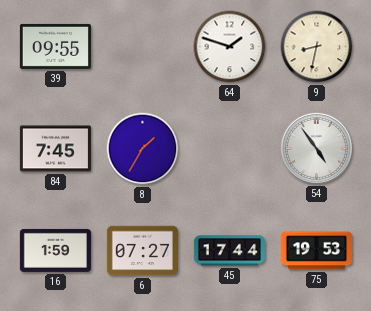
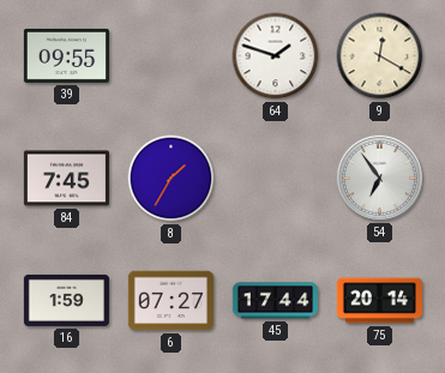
9: 8:32 -> 12:20 (380, 56)
54: 4:54 -> 6:54 (379, 178)
75: 19:53 -> 20:14 (379, 301)
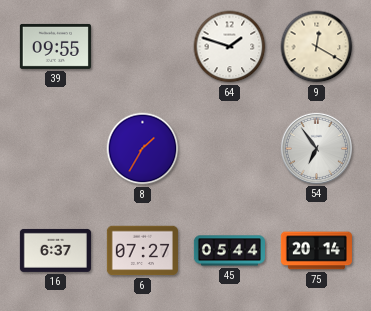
84: 7:45 -> none (66, 179)
16: 1:59 -> 6:37 (55, 250)
45: 17:44 -> 05:44 (229, 251)
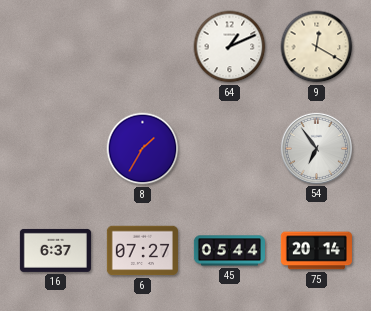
39: 09:55 -> none (55, 46)
64: 1:48 -> 1:11 (230, 47)
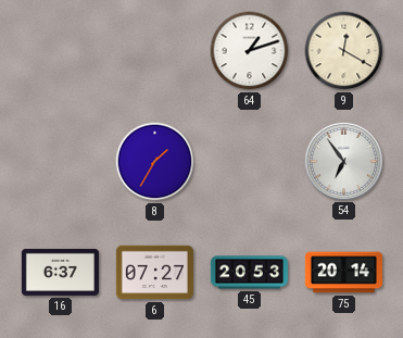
64: 1:11 -> 1:12 (250, 51)
45: 05:44 -> 20:53 (249, 273)
